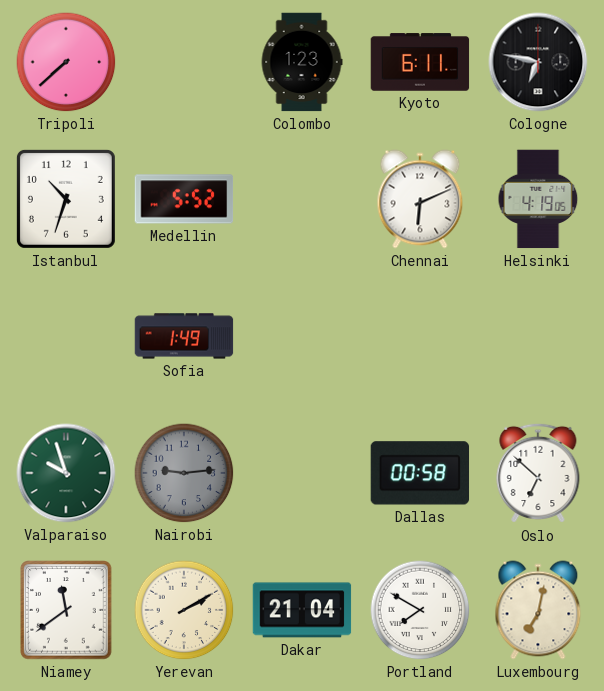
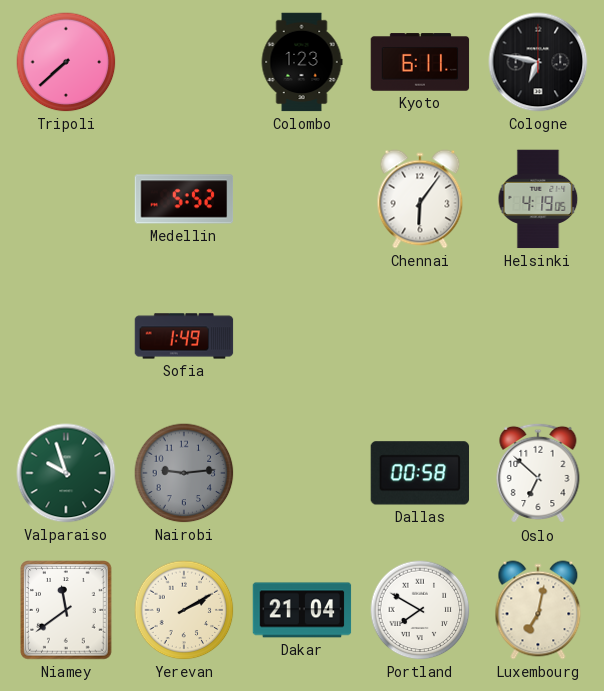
Istanbul: 10:33 -> none (66, 199)
Chennai: 6:11 -> 6:06 (420, 199)
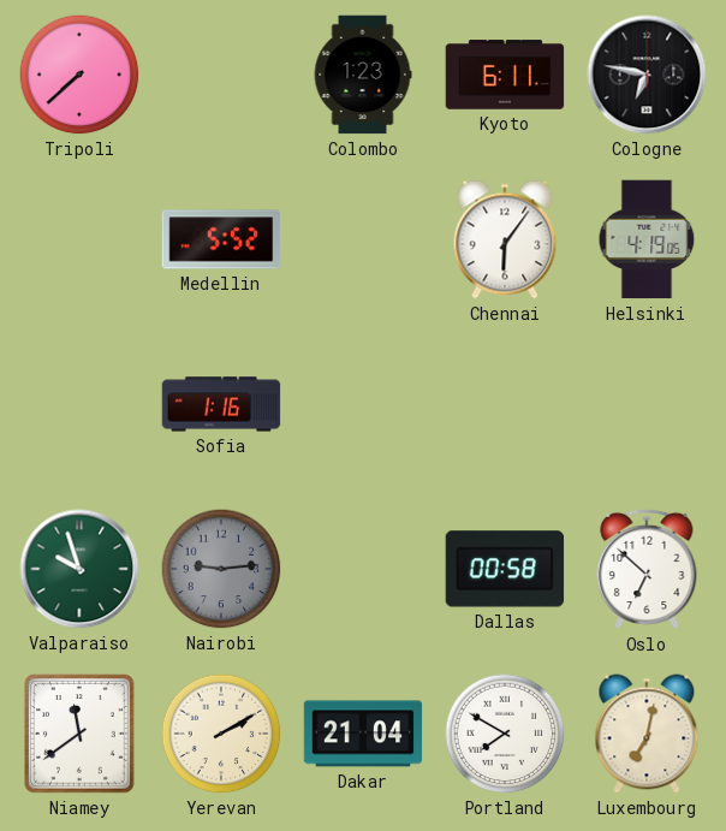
Sofia: 1:49 -> 1:16 (221, 404)
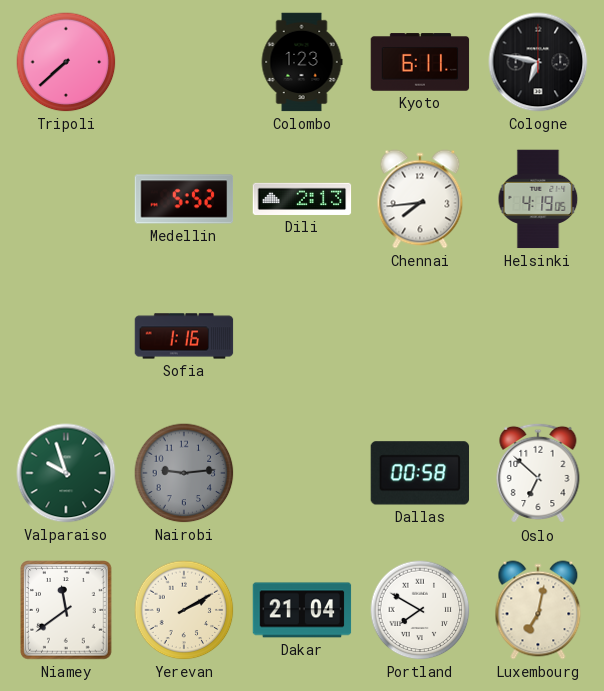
Dili: none -> 2:13 (302, 199)
Chennai: 6:06 -> 7:44 (420, 199)
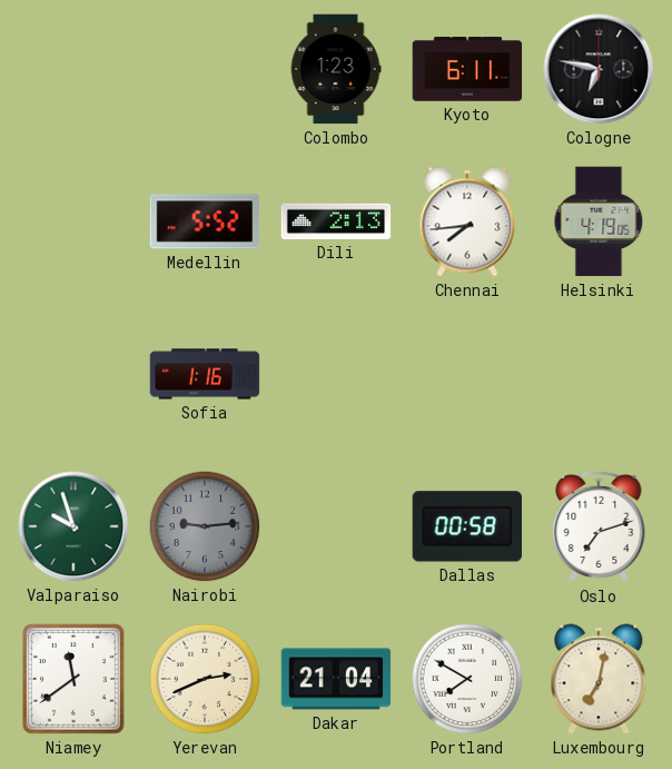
Tripoli: 7:38 -> none (66, 62)
Oslo: 6:52 -> 7:12 (599, 526)
Yerevan: 2:10 -> 2:41 (205, 679)
